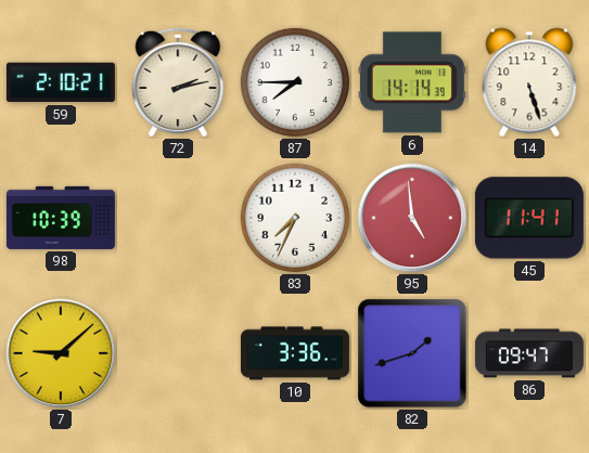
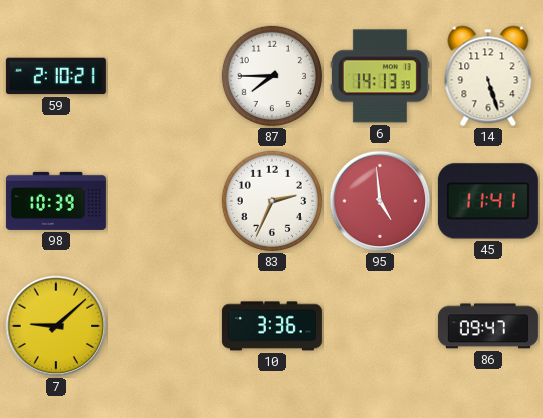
72: 2:13 -> none (178, 82)
6: 14:14 -> 14:13 (380, 76)
83: 7:34 -> 2:34 (272, 201)
82: 1:42 -> none (412, 353)
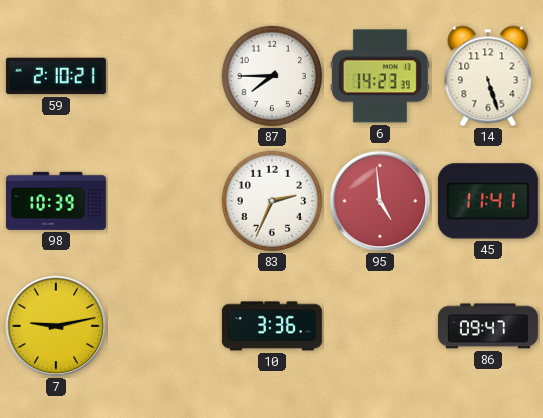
6: 14:13 -> 14:23 (380, 76)
7: 9:08 -> 9:13 (56, 326)
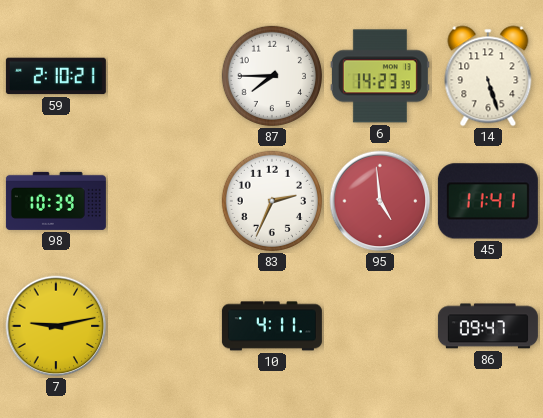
10: 3:36 -> 4:11 (272, 326)
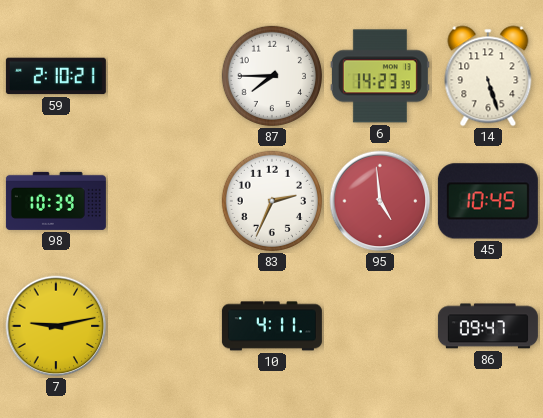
45: 11:41 -> 10:45 (488, 201)
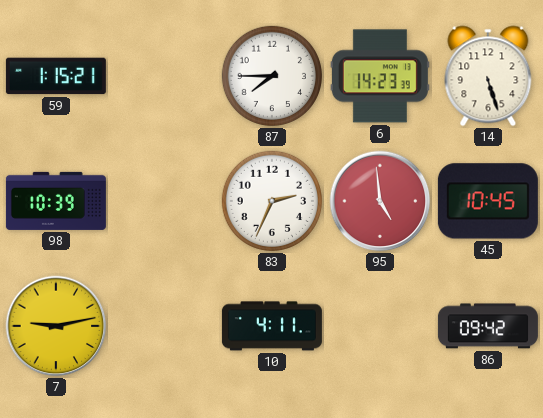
59: 2:10 -> 1:15 (56, 76)
86: 09:47 -> 09:42 (488, 326)
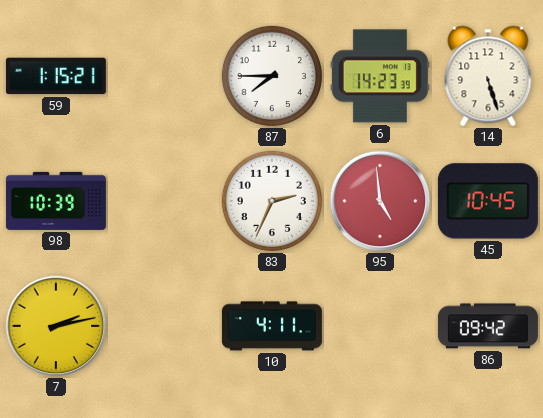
7: 9:13 -> 2:13 (56, 326)
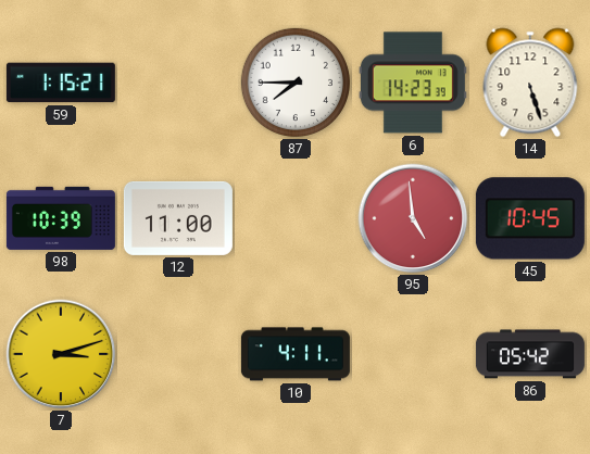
12: none -> 11:00 (178, 218)
83: 2:34 -> none (272, 201)
7: 2:13 -> 3:12 (61, 354)
86: 09:42 -> 05:42 (530, 354)
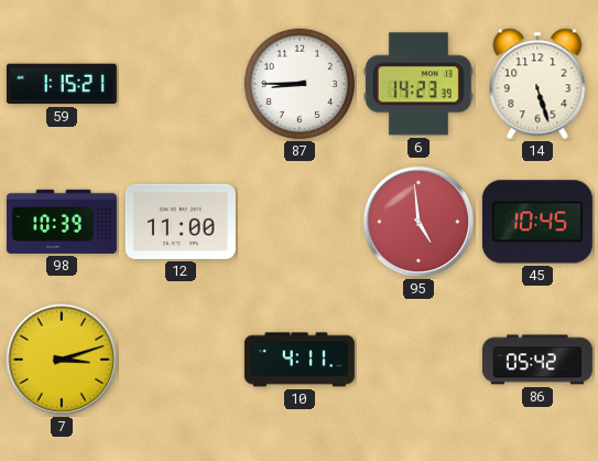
87: 7:45 -> 8:45 (300, 84)
